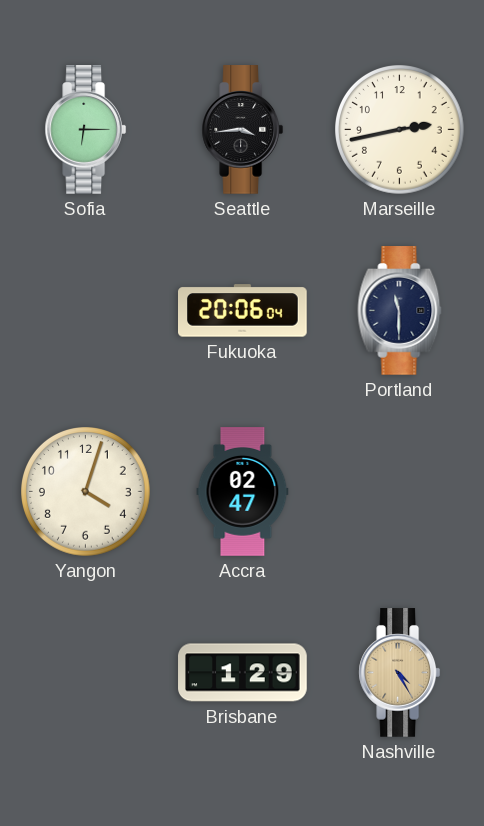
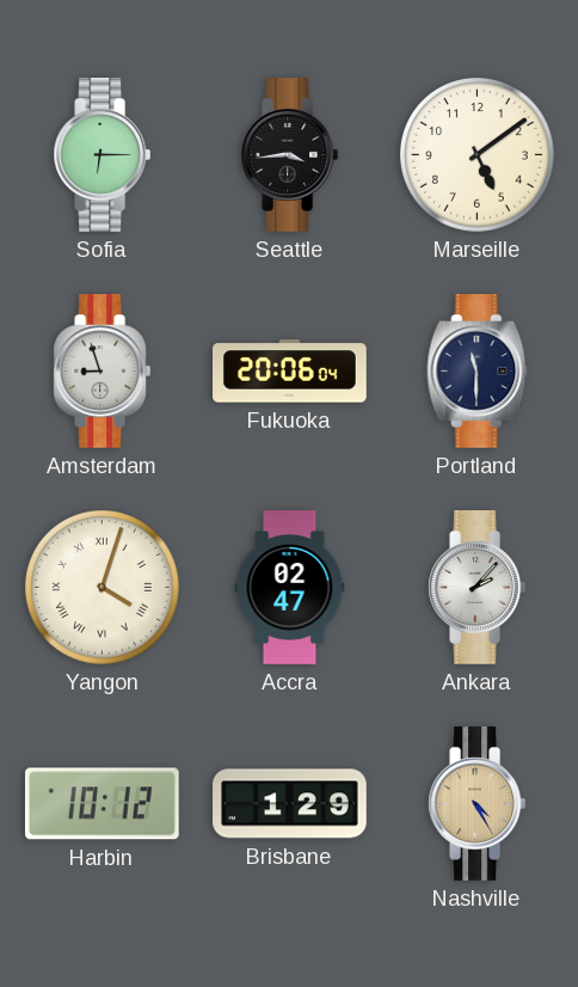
Marseille: 2:43 -> 5:09 (478, 155)
Amsterdam: none -> 8:57 (102, 372)
Yangon numerals: Arabic -> Roman (103, 588)
Ankara: none -> 2:07 (476, 588)
Harbin: none -> 10:12 (103, 804)
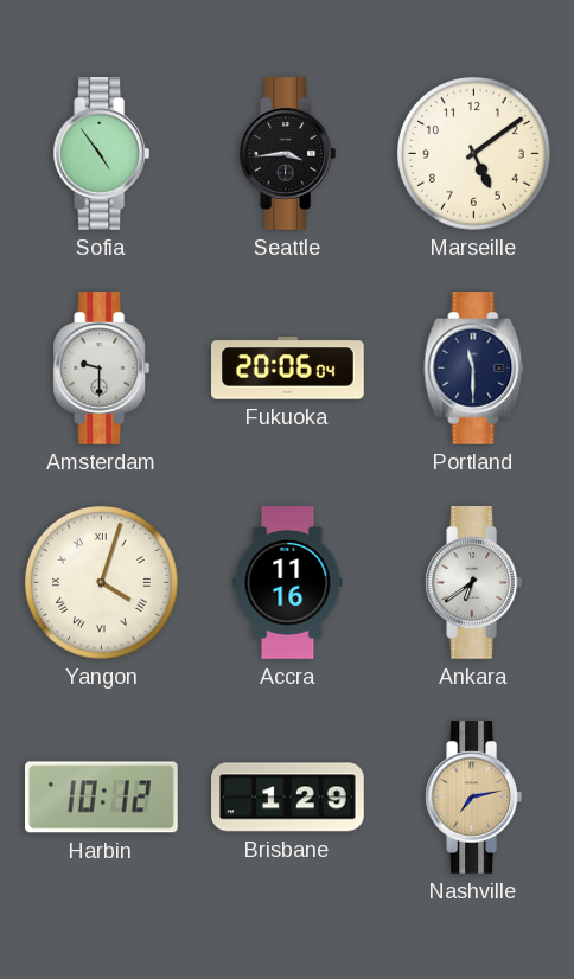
Sofia: 6:15 -> 4:54 (101, 154)
Amsterdam: 8:57 -> 9:30 (101, 369)
Accra: 02:47 -> 11:16 (288, 583)
Ankara: 2:07 -> 6:39 (473, 583)
Nashville: 4:25 -> 7:13 (473, 798)
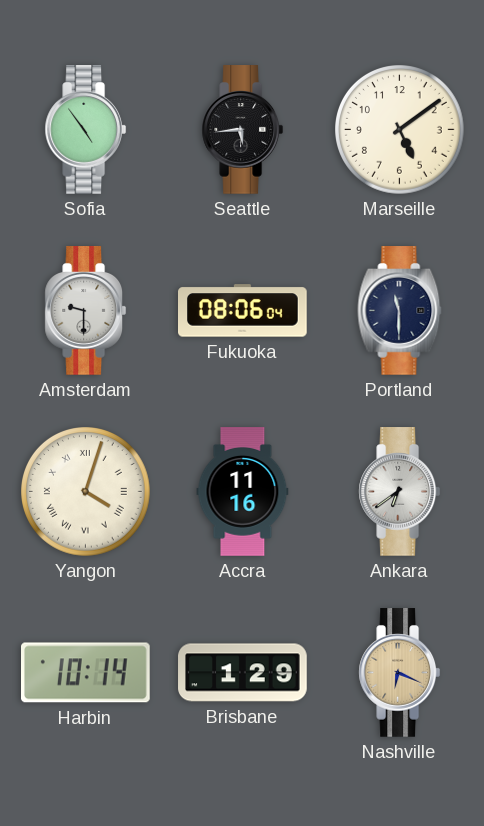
Seattle: 3:44 -> 5:44 (242, 130)
Fukuoka: 20:06 -> 08:06 (243, 311)
Harbin: 10:12 -> 10:14 (86, 673)
Nashville: 7:13 -> 6:19 (399, 673)
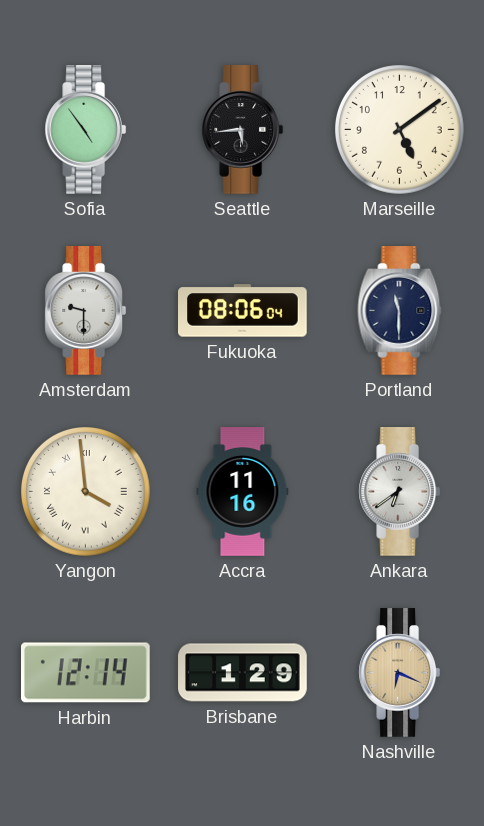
Yangon: 4:03 -> 3:59 (86, 492)
Harbin: 10:14 -> 12:14 (86, 673)
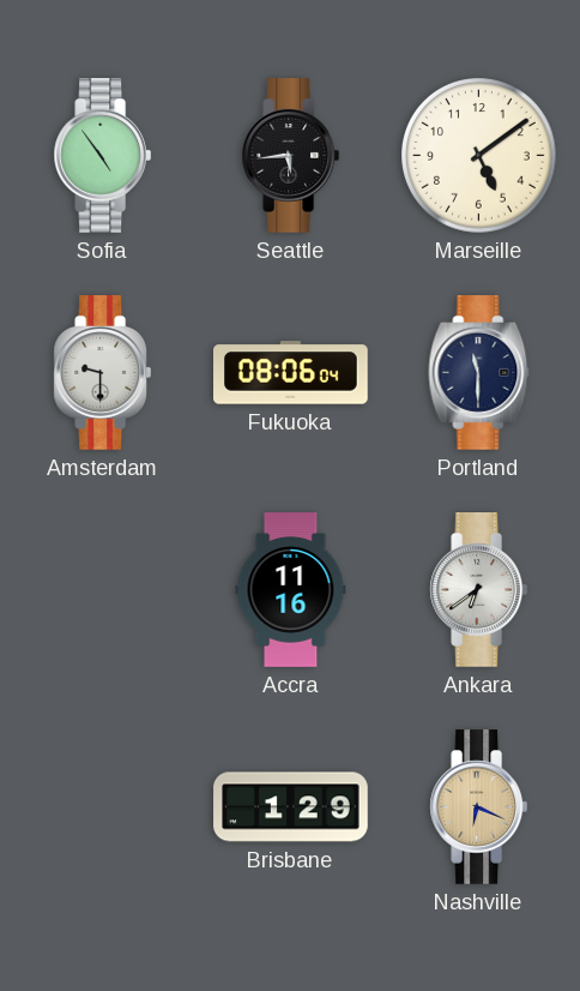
Yangon: 3:59 -> none (86, 492)
Harbin: 12:14 -> none (86, 673)
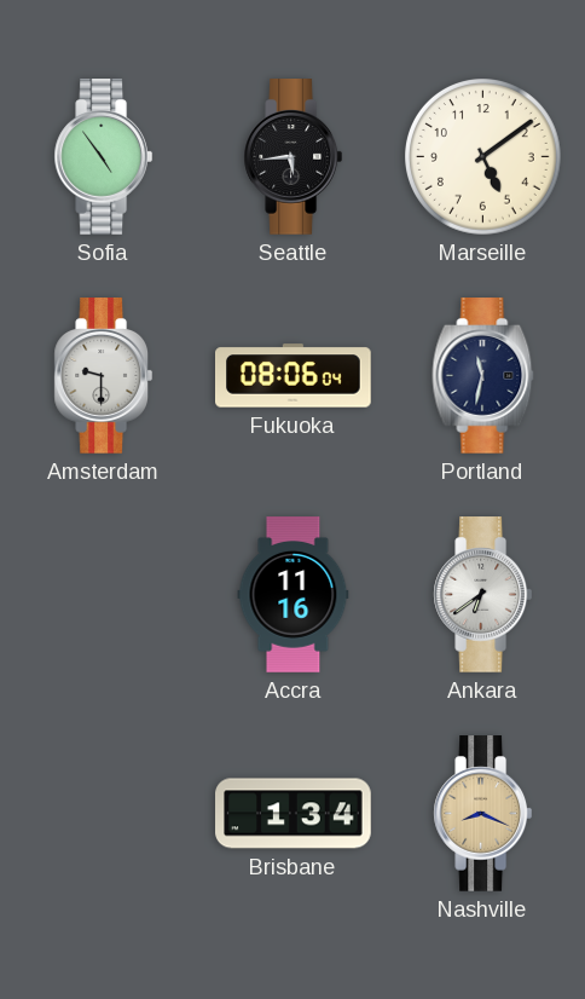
Portland: 11:30 -> 11:32 (483, 376)
Brisbane: 1:29 -> 1:34 (294, 814)
Nashville: 6:19 -> 8:19 (482, 814)
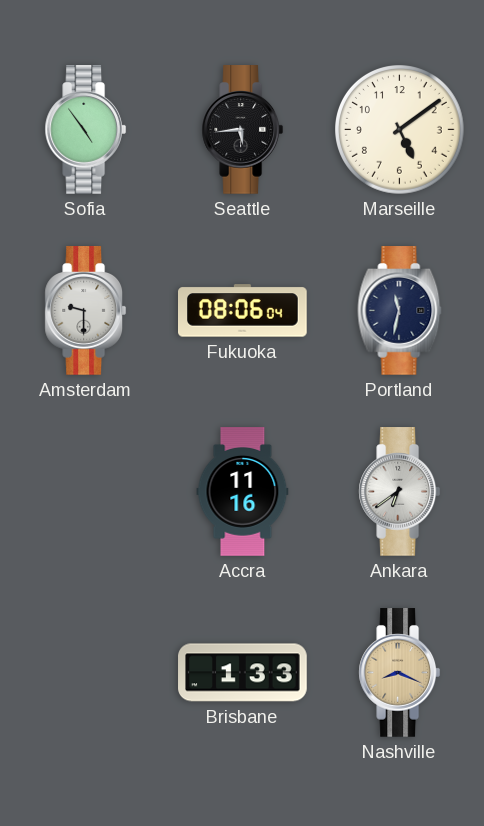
Brisbane: 1:34 -> 1:33 (243, 673)
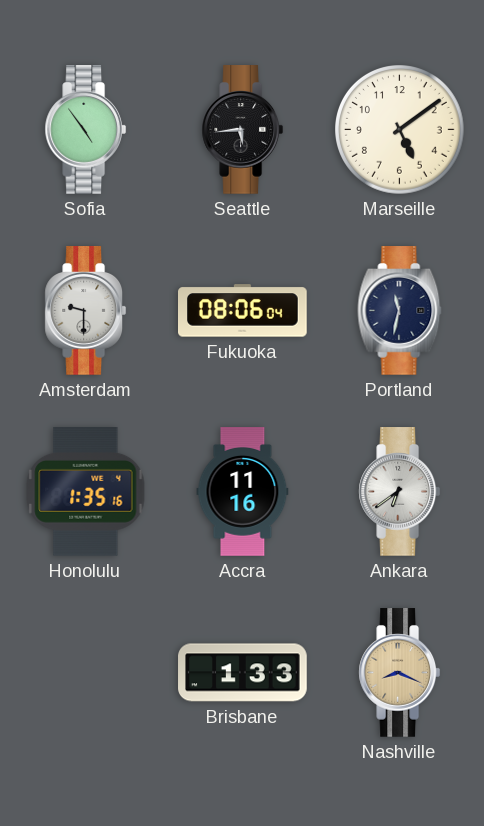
Honolulu: none -> 1:35 (86, 492)
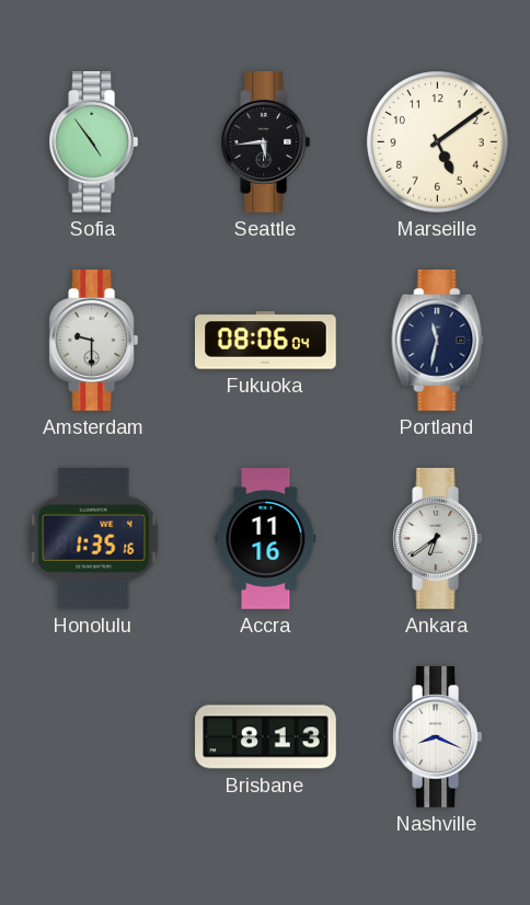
Brisbane: 1:33 -> 8:13 (266, 737)
Nashville dial: champagne -> white (437, 737)
